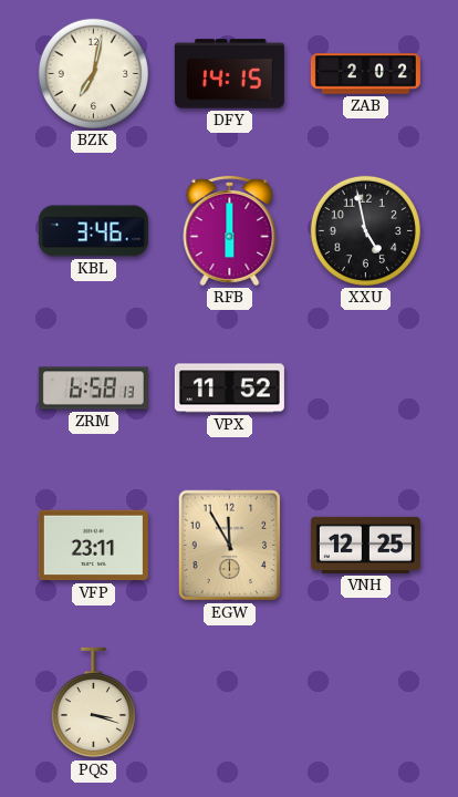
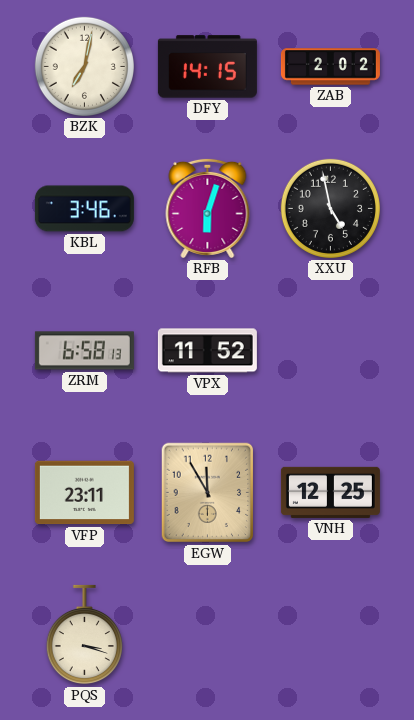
RFB: 6:00 -> 6:03 (208, 208)
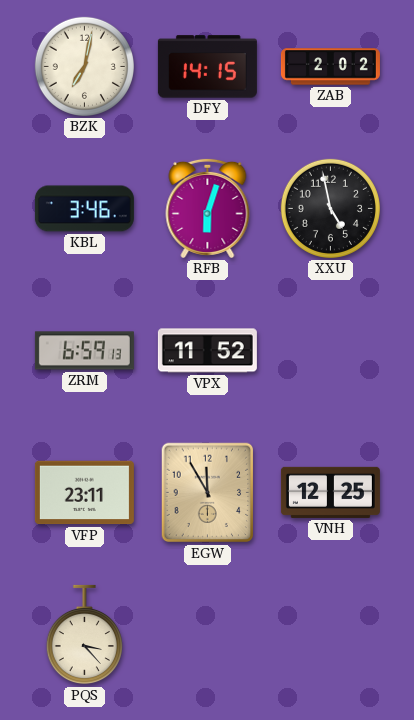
ZRM: 6:58 -> 6:59 (84, 351)
PQS: 3:18 -> 3:23 (84, 635)
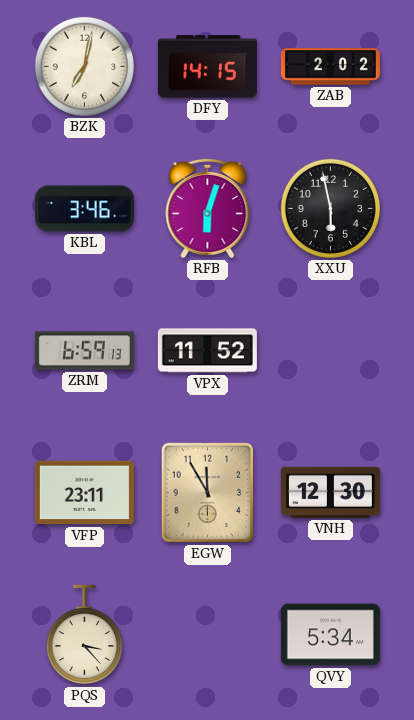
XXU: 4:58 -> 5:58 (330, 208)
VNH: 12:25 -> 12:30 (330, 492)
QVY: none -> 5:34 (330, 635)
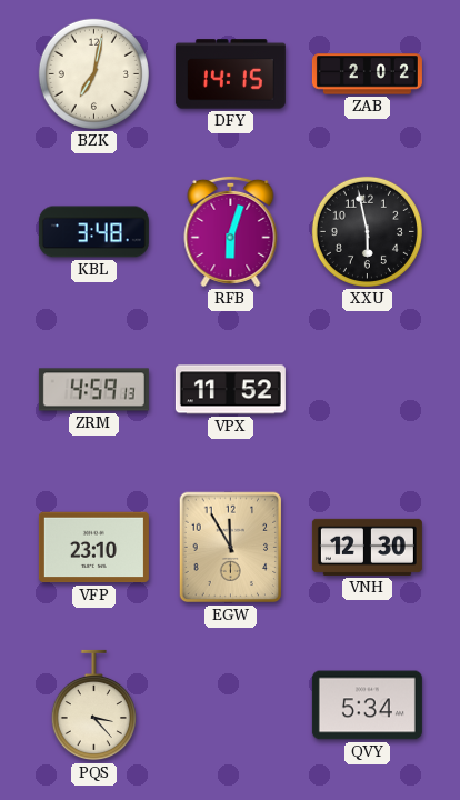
KBL: 3:46 -> 3:48 (93, 232)
ZRM: 6:59 -> 4:59 (93, 390)
VFP: 23:11 -> 23:10 (93, 548)
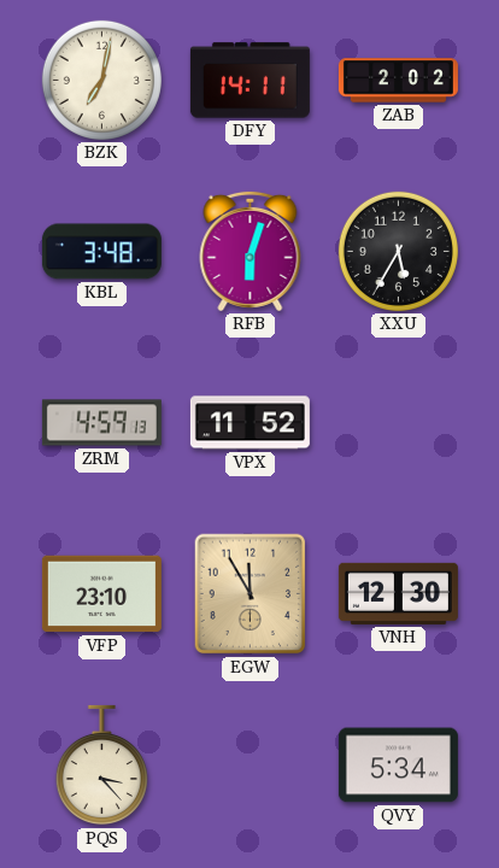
DFY: 14:15 -> 14:11 (249, 81)
XXU: 5:58 -> 5:35 (398, 251)
